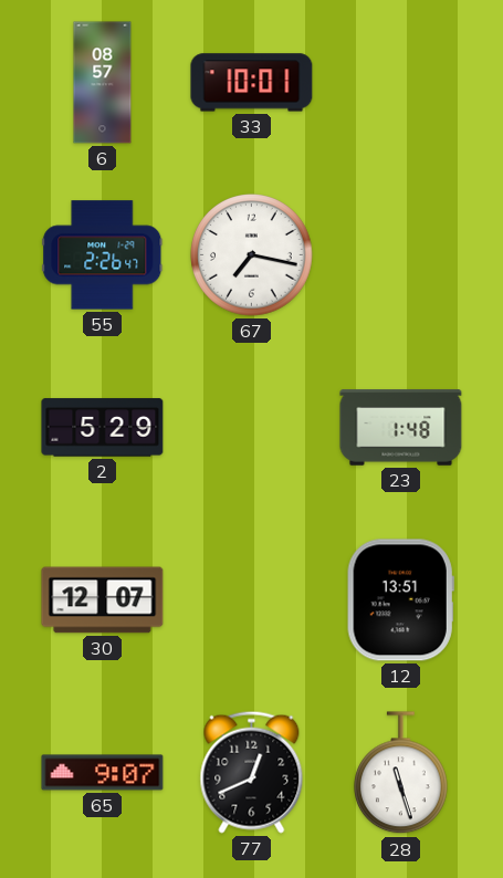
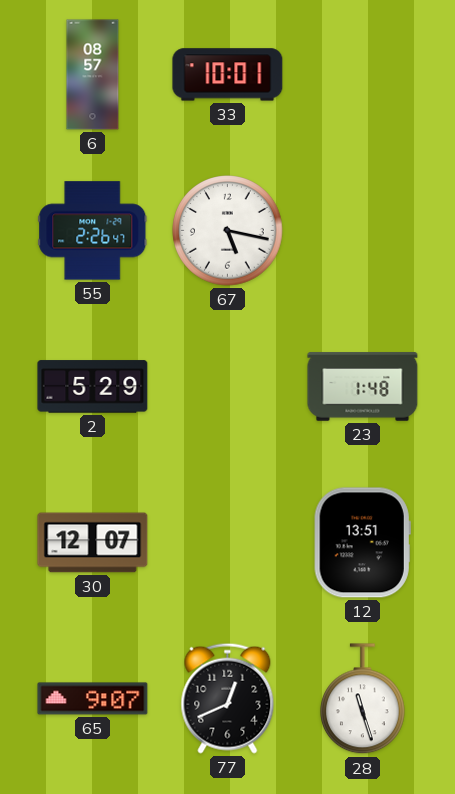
67: 7:17 -> 5:17 (228, 231)
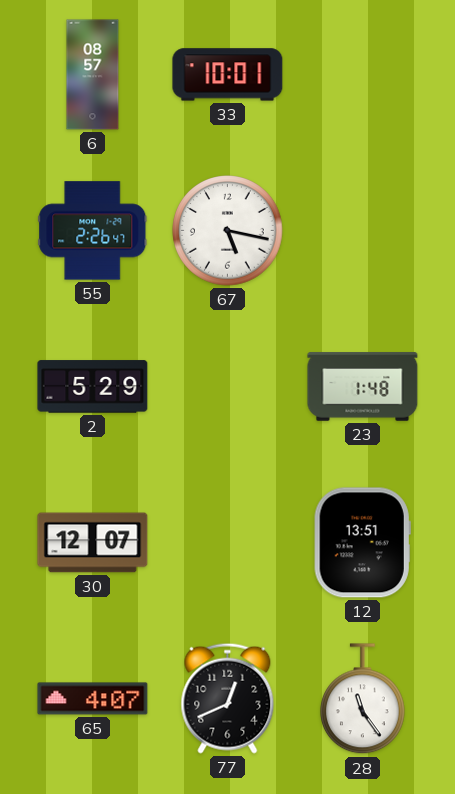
65: 9:07 -> 4:07 (93, 699)
28: 11:27 -> 11:24 (363, 699)
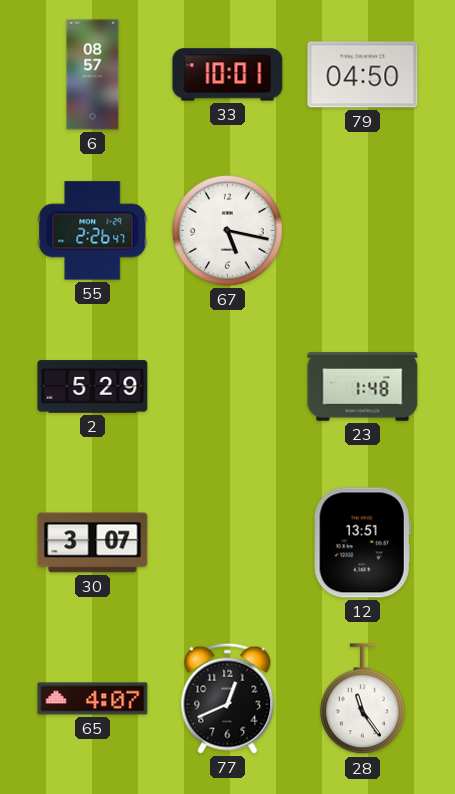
79: none -> 04:50 (363, 75)
30: 12:07 -> 3:07 (93, 543)
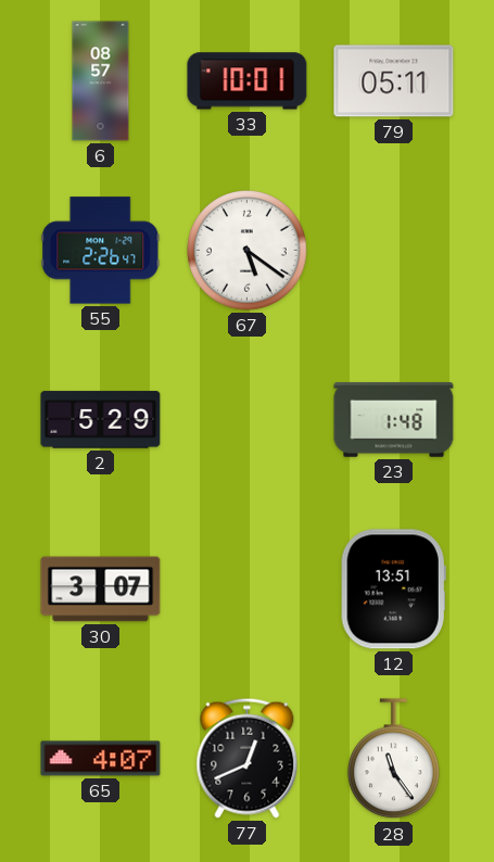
79: 04:50 -> 05:11 (394, 81)
67: 5:17 -> 5:21 (248, 251)
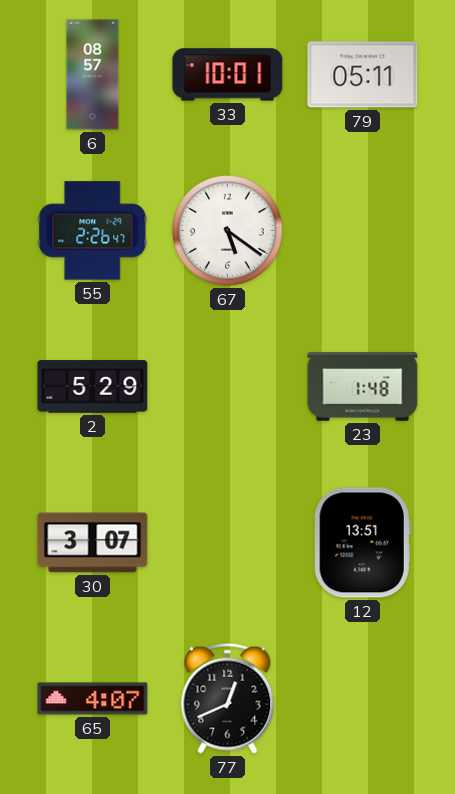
28: 11:24 -> none (394, 759)
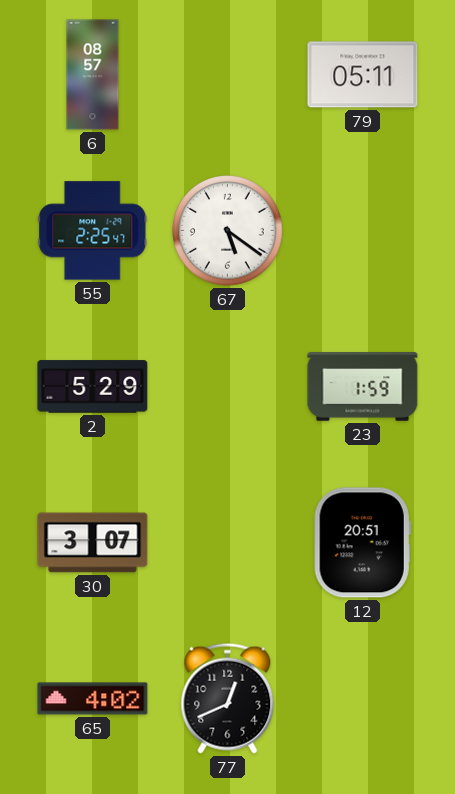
33: 10:01 -> none (228, 75)
55: 2:26 -> 2:25 (93, 231)
23: 1:48 -> 1:59 (363, 387)
12: 13:51 -> 20:51 (362, 543)
65: 4:07 -> 4:02 (93, 699)
